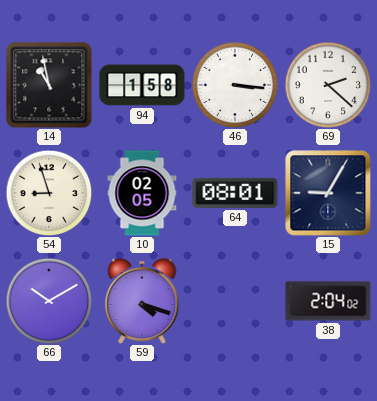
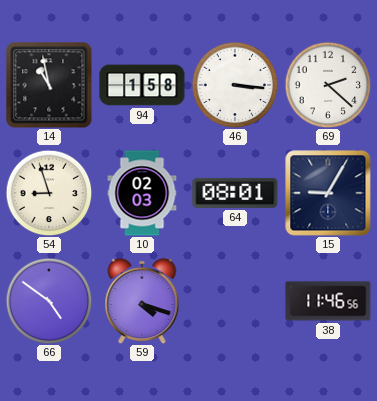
10: 02:05 -> 02:03 (142, 193)
66: 10:10 -> 4:51 (49, 301)
38: 2:04 -> 11:46 (328, 301)
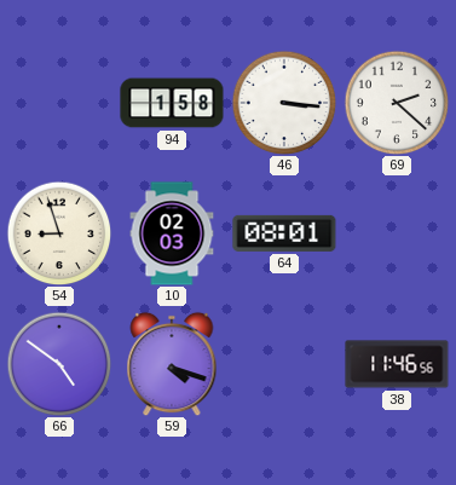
14: 10:58 -> none (49, 85)
15: 9:05 -> none (328, 193)
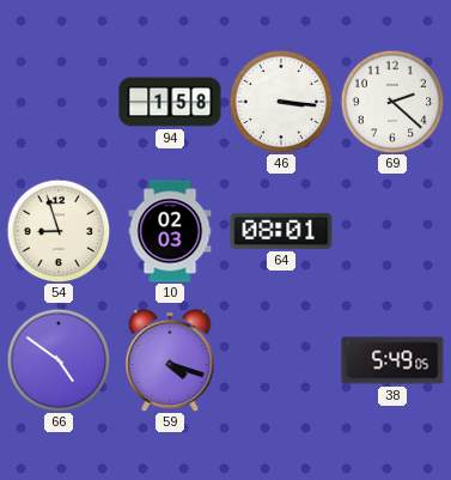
38: 11:46 -> 5:49 (392, 360)
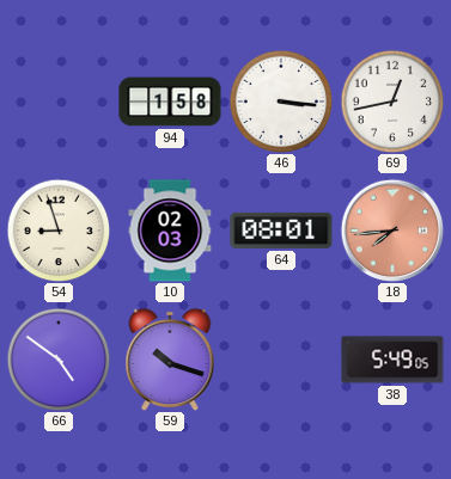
69: 2:22 -> 12:43 (392, 102)
18: none -> 7:44 (392, 231)
59: 4:18 -> 10:18 (170, 360)
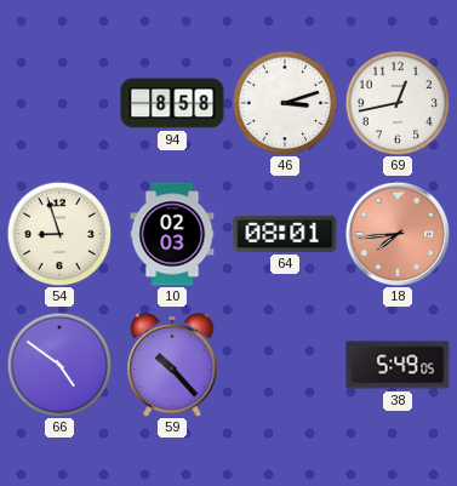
94: 1:58 -> 8:58 (172, 103)
46: 3:16 -> 3:12 (285, 103)
59: 10:18 -> 10:23 (172, 365)
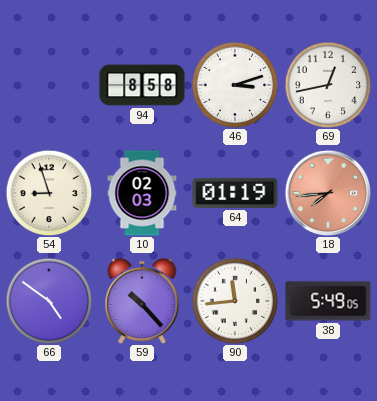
64: 08:01 -> 01:19 (235, 193)
90: none -> 11:44 (235, 301)
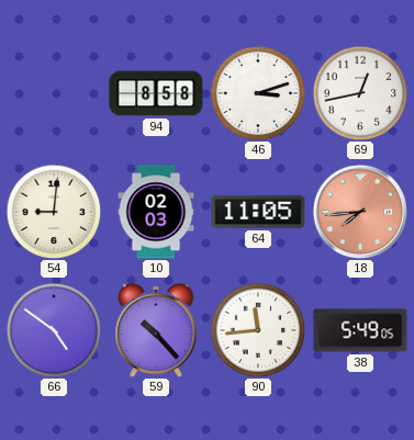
54: 8:57 -> 9:01 (54, 212)
64: 01:19 -> 11:05 (258, 212)
